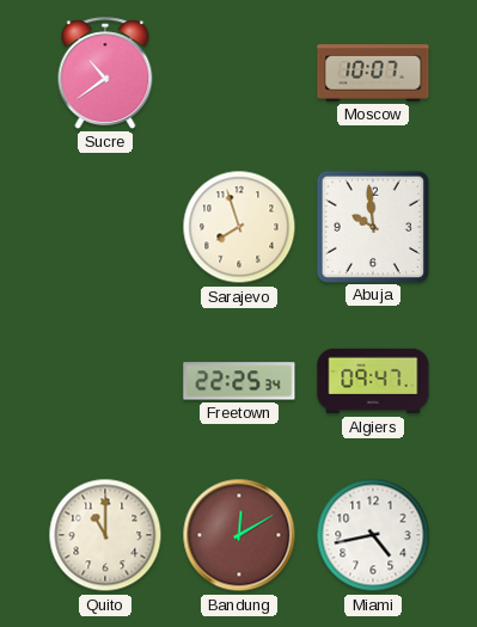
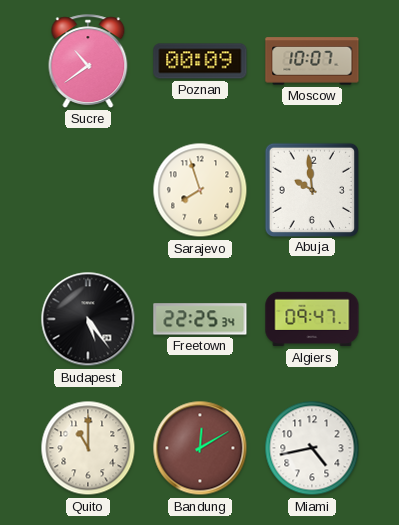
Poznan: none -> 00:09 (200, 61)
Budapest: none -> 5:24 (88, 319)
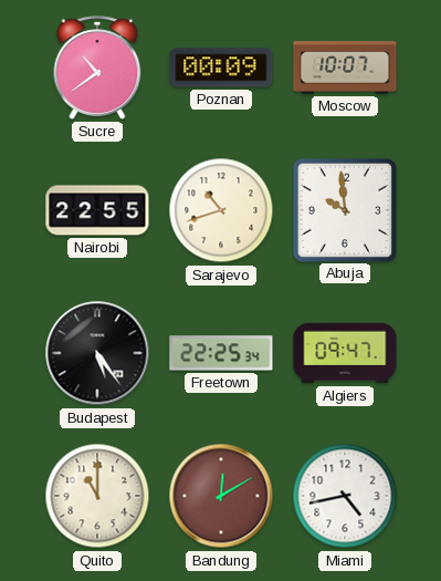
Nairobi: none -> 22:55 (97, 210)
Sarajevo: 7:57 -> 10:42 (221, 210)
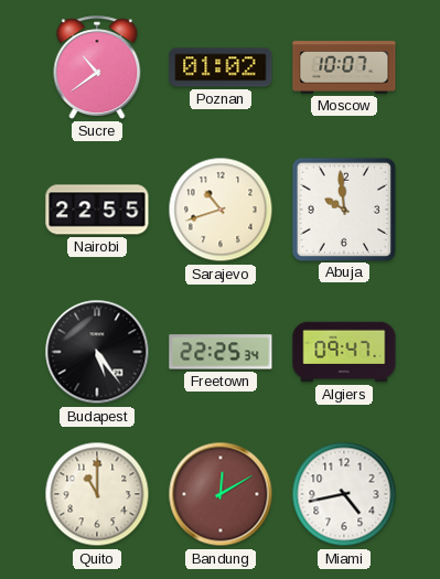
Poznan: 00:09 -> 01:02 (221, 67)
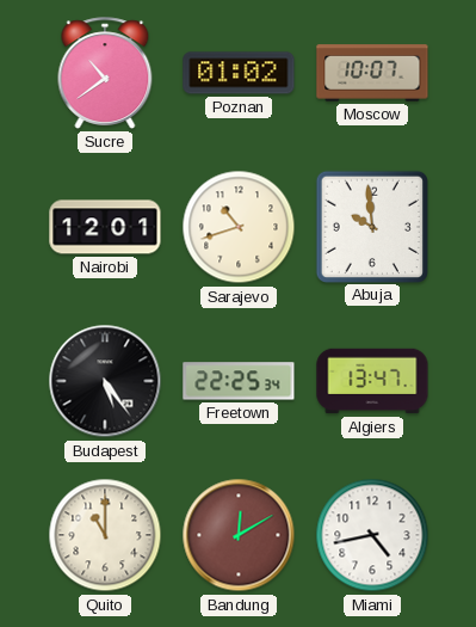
Nairobi: 22:55 -> 12:01 (105, 227)
Algiers: 09:47 -> 13:47 (372, 381)
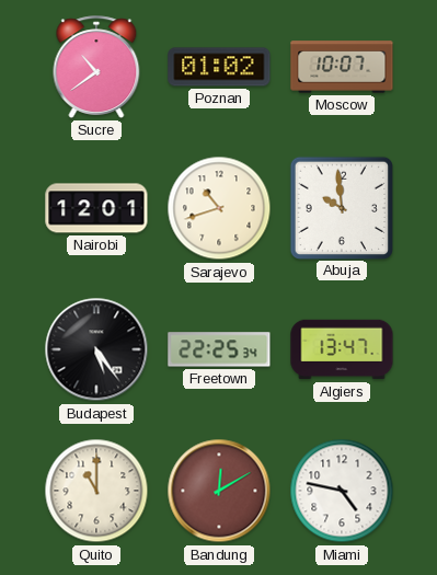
Miami: 4:43 -> 4:47 (342, 491)
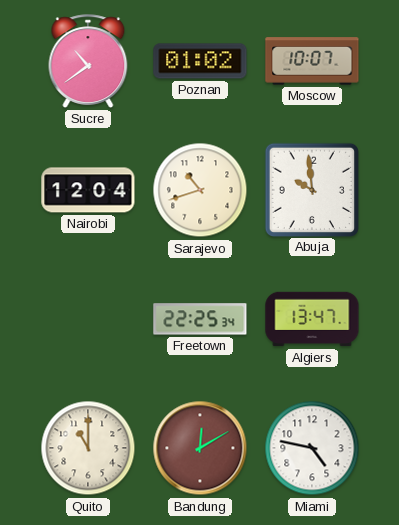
Nairobi: 12:01 -> 12:04 (88, 190)
Budapest: 5:24 -> none (96, 349)
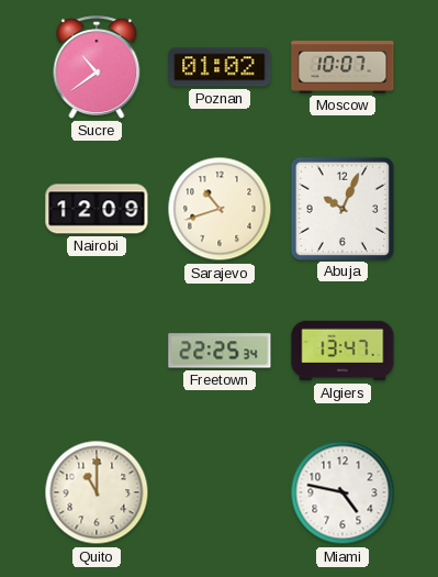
Nairobi: 12:04 -> 12:09 (97, 209)
Abuja: 9:59 -> 10:04 (341, 208)
Bandung: 12:10 -> none (200, 448)
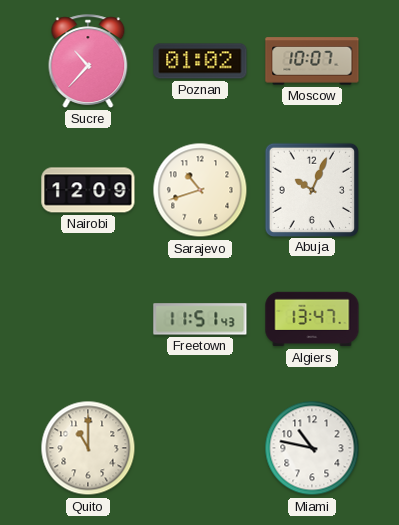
Sucre: 10:39 -> 10:37 (88, 61)
Freetown: 22:25 -> 11:51 (200, 319)
Miami: 4:47 -> 10:47 (312, 448)
